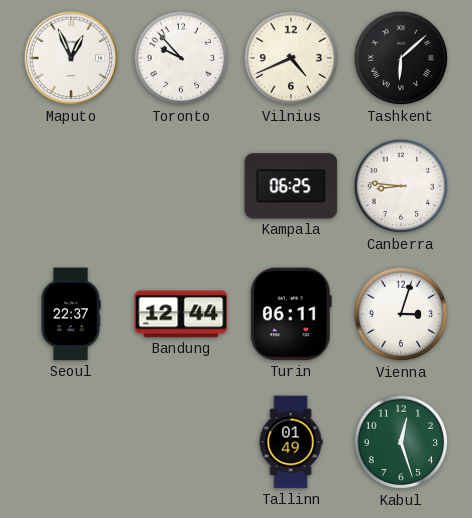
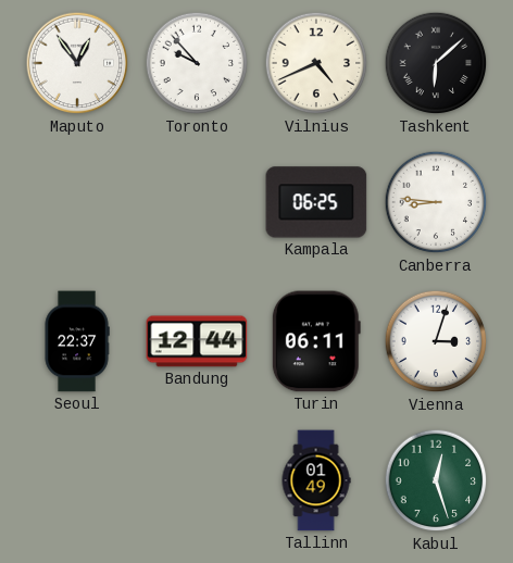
Maputo: 12:56 -> 12:54 (77, 63)
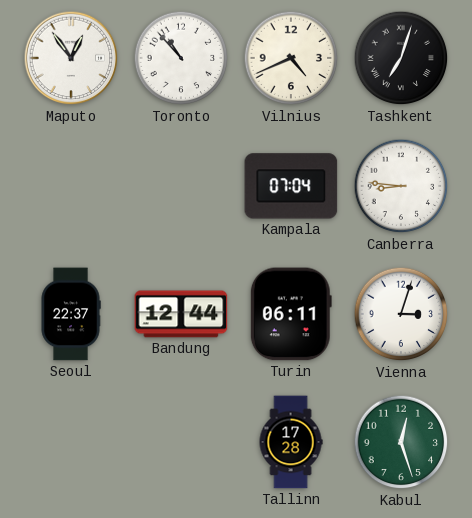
Toronto: 9:53 -> 10:53 (181, 58)
Tashkent: 6:08 -> 7:03 (401, 58)
Kampala: 06:25 -> 07:04 (291, 186)
Tallinn: 01:49 -> 17:28 (291, 442)
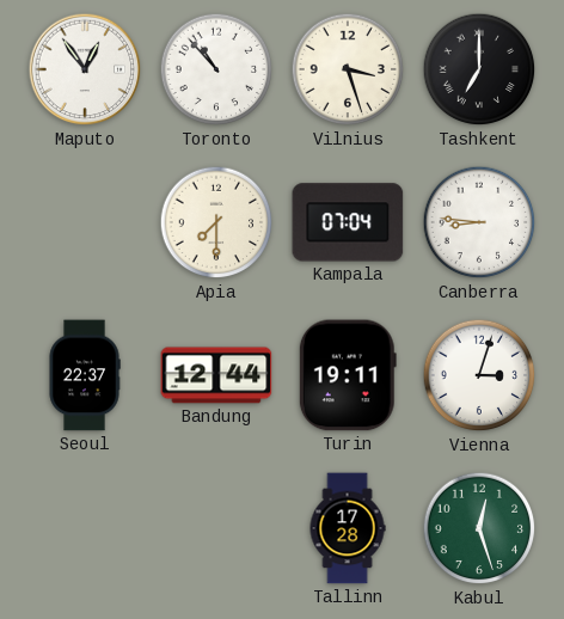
Vilnius: 4:41 -> 3:27 (348, 69)
Tashkent: 7:03 -> 7:00 (479, 69)
Apia: none -> 7:30 (216, 222)
Turin: 06:11 -> 19:11 (348, 375)
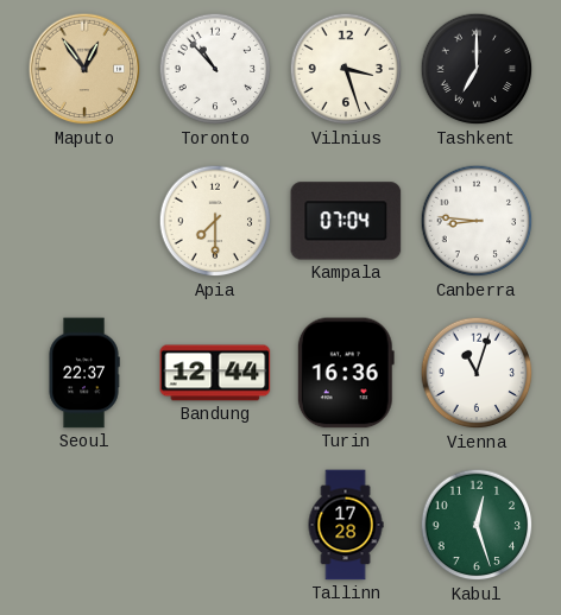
Maputo dial: white -> champagne (84, 69)
Turin: 19:11 -> 16:36 (346, 373)
Vienna: 3:03 -> 11:03 (477, 373)
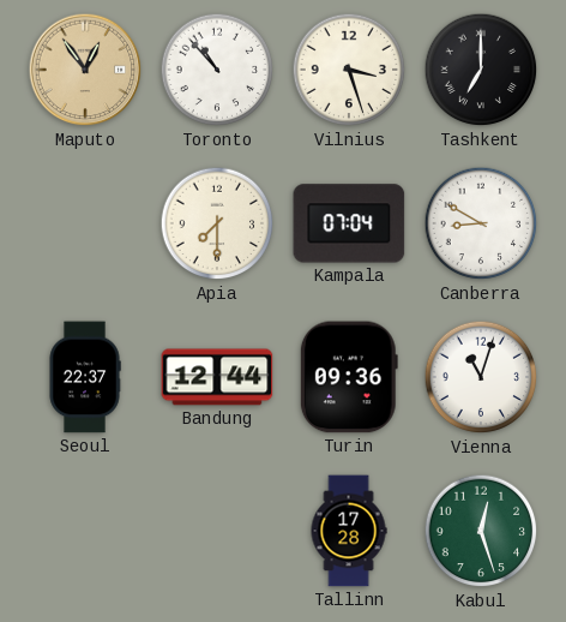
Canberra: 8:46 -> 8:50 (481, 223)
Turin: 16:36 -> 09:36 (349, 377)
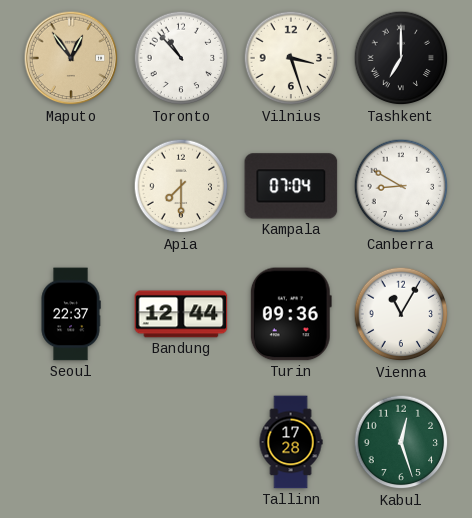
Vienna: 11:03 -> 11:05 (401, 314)
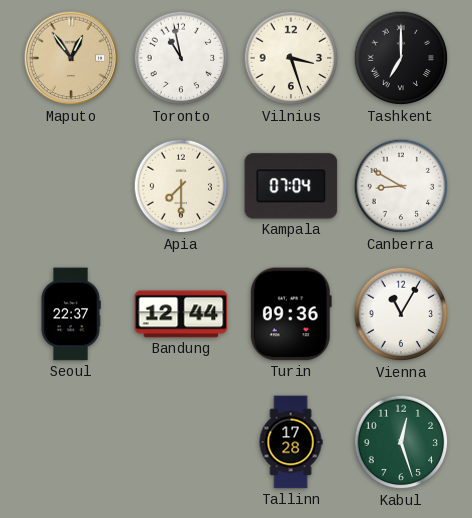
Toronto: 10:53 -> 10:58 (181, 58)
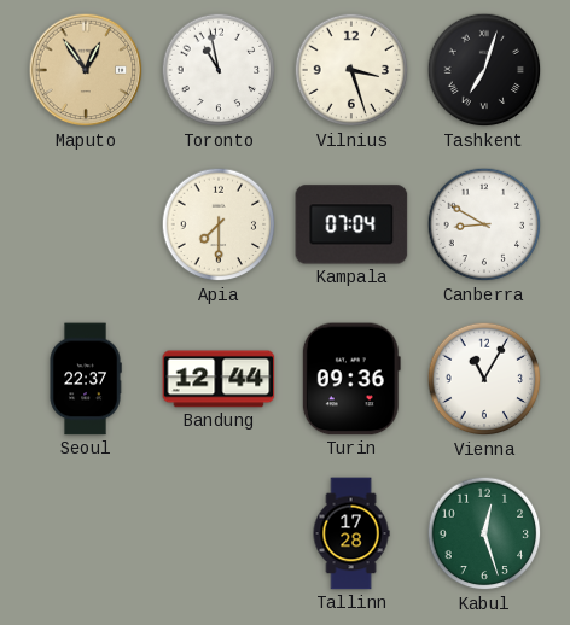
Tashkent: 7:00 -> 7:03 (484, 70)
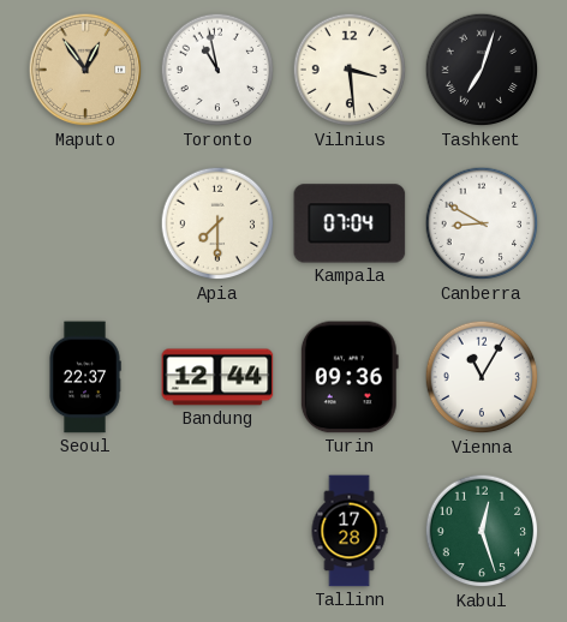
Vilnius: 3:27 -> 3:29 (350, 70)
